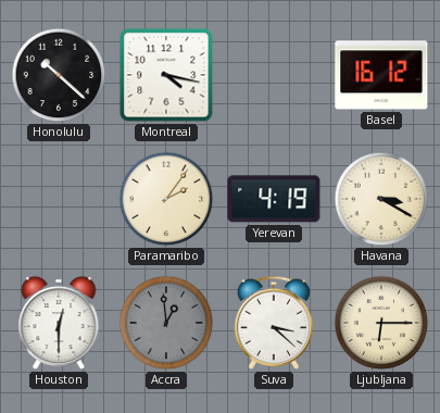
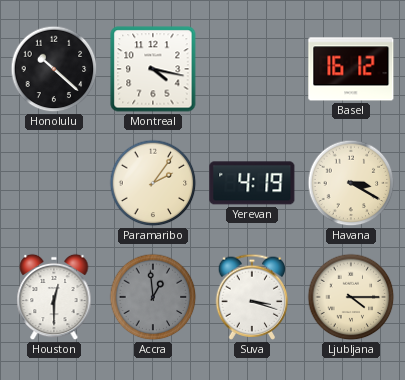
Suva: 3:22 -> 3:18 (252, 297)
Ljubljana: 6:15 -> 4:15 (351, 297)
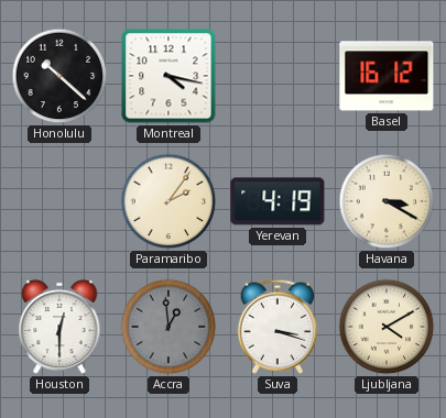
Ljubljana: 4:15 -> 4:10 (387, 327)
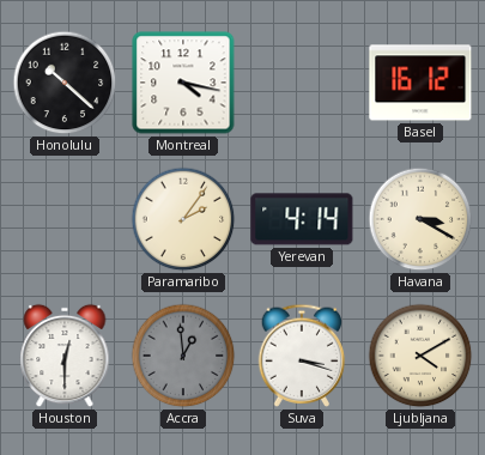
Yerevan: 4:19 -> 4:14 (302, 219)
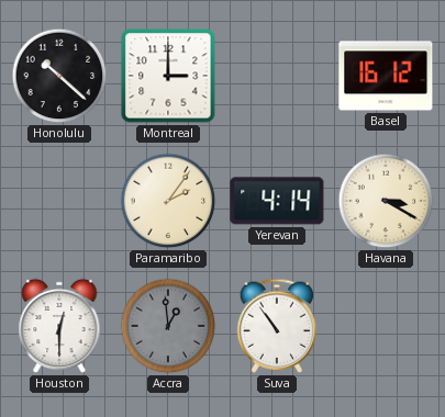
Montreal: 4:17 -> 3:00 (168, 76)
Suva: 3:18 -> 10:54 (277, 326)
Ljubljana: 4:10 -> none (420, 356)
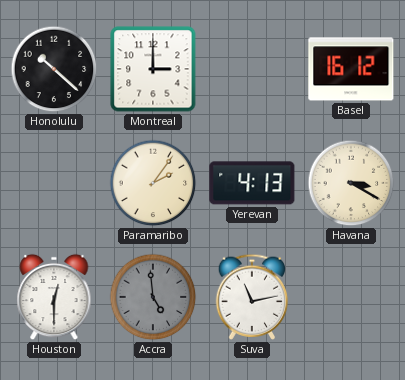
Yerevan: 4:14 -> 4:13 (252, 183)
Accra: 12:59 -> 4:59 (153, 297)
Suva: 10:54 -> 11:13 (252, 297)
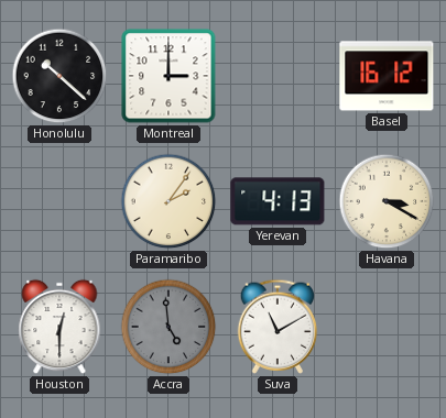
Suva: 11:13 -> 11:10 (278, 327)
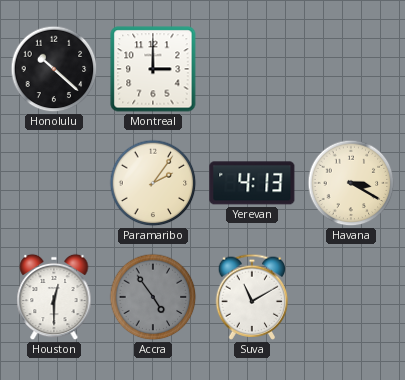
Basel: 16:12 -> none (387, 76)
Accra: 4:59 -> 4:54 (153, 297)
